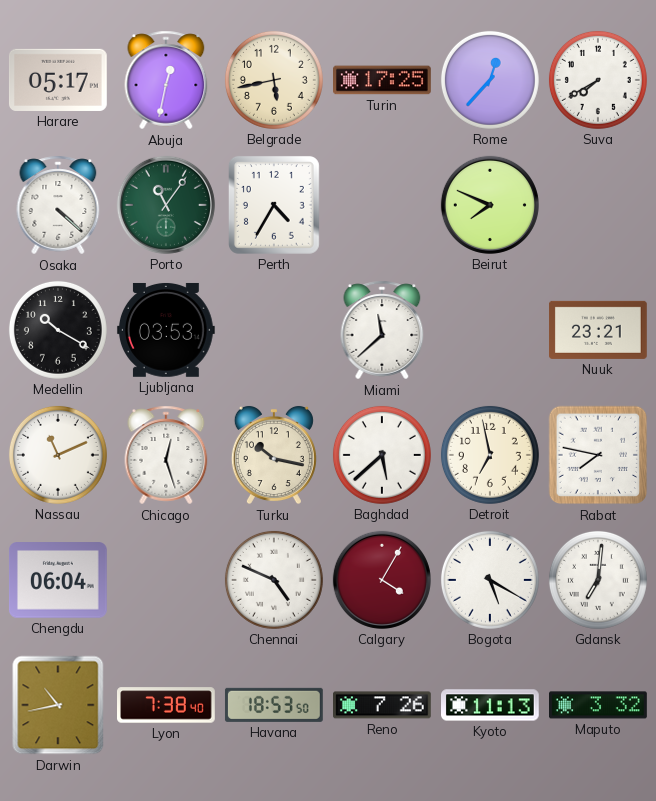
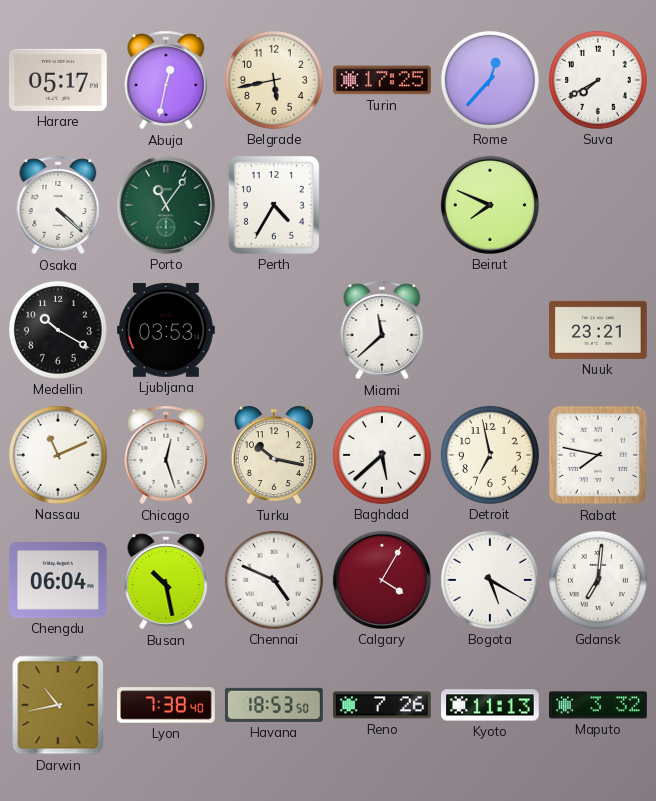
Busan: none -> 10:28 (166, 580)
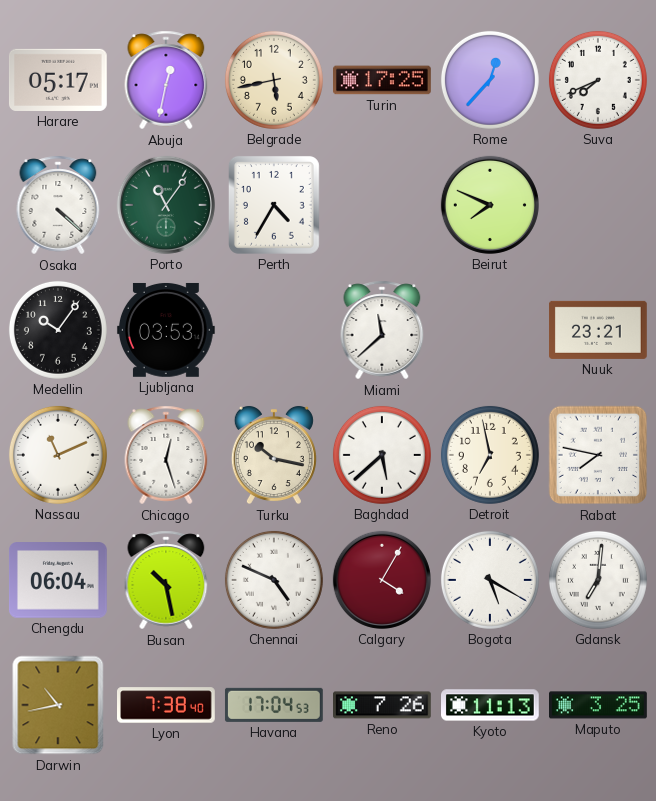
Suva: 7:40 -> 7:41 (598, 80)
Medellin: 10:20 -> 10:06 (58, 330)
Havana: 18:53 -> 17:04 (274, 705)
Maputo: 3:32 -> 3:25 (599, 705)
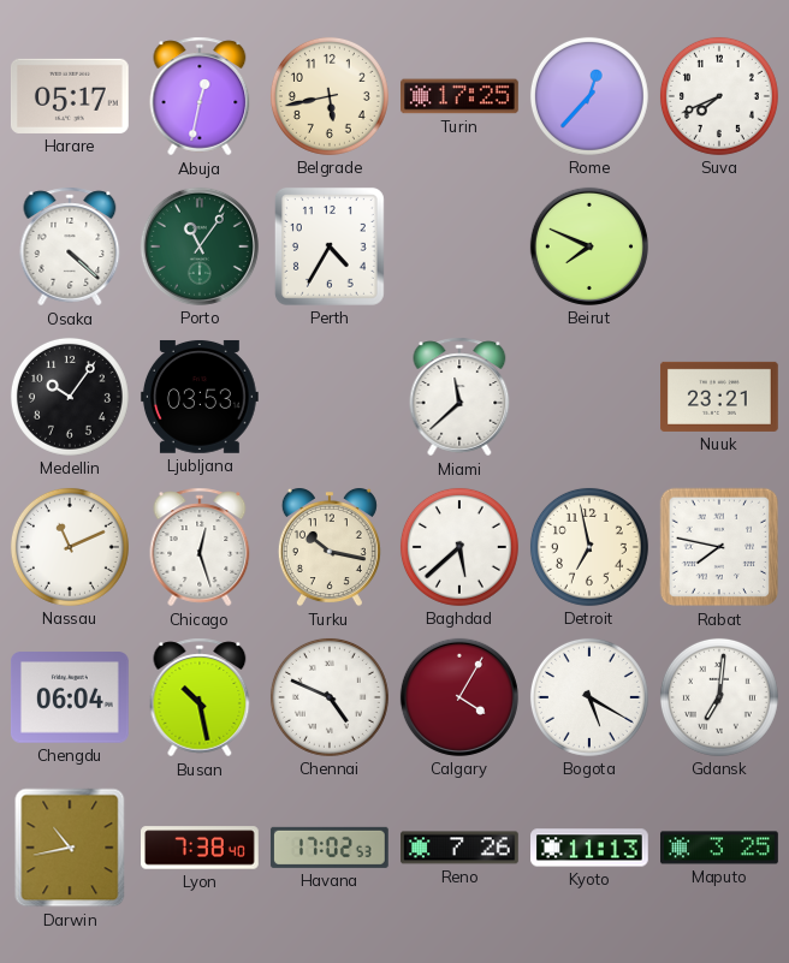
Havana: 17:04 -> 17:02 (330, 848)
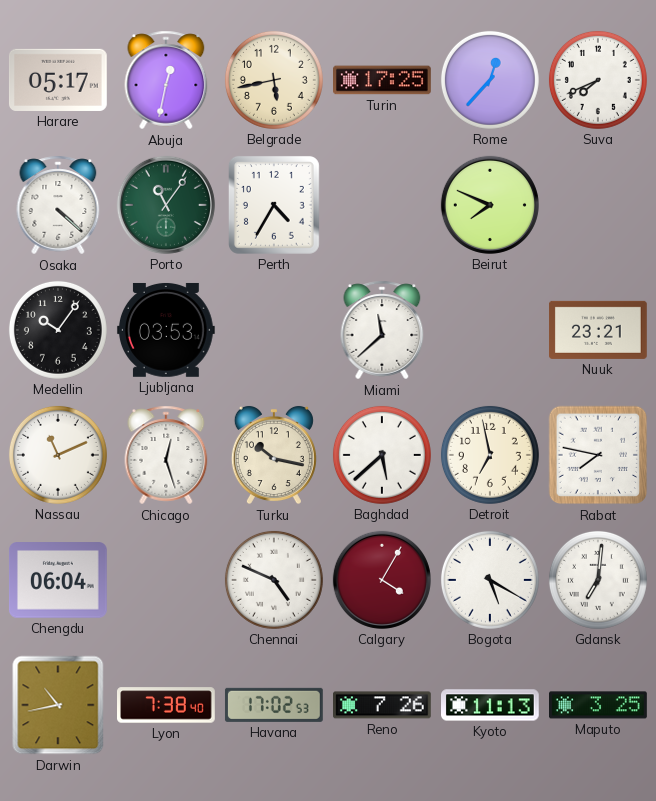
Busan: 10:28 -> none (200, 697)
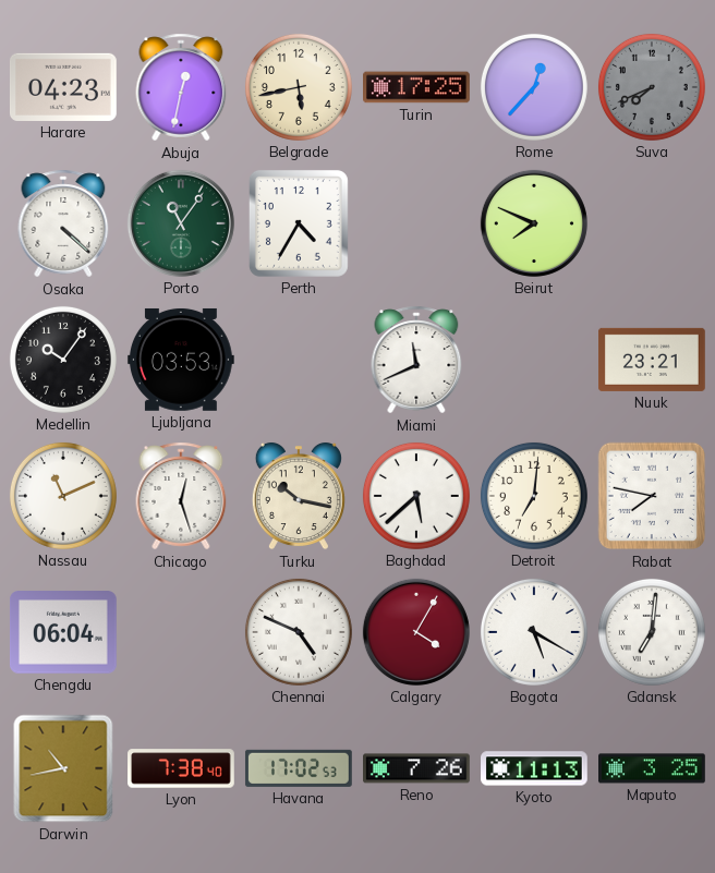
Harare: 05:17 -> 04:23 (63, 87)
Suva dial: white -> grey (652, 87)
Miami: 11:38 -> 11:41 (416, 360)
Detroit: 6:58 -> 7:01 (534, 496)
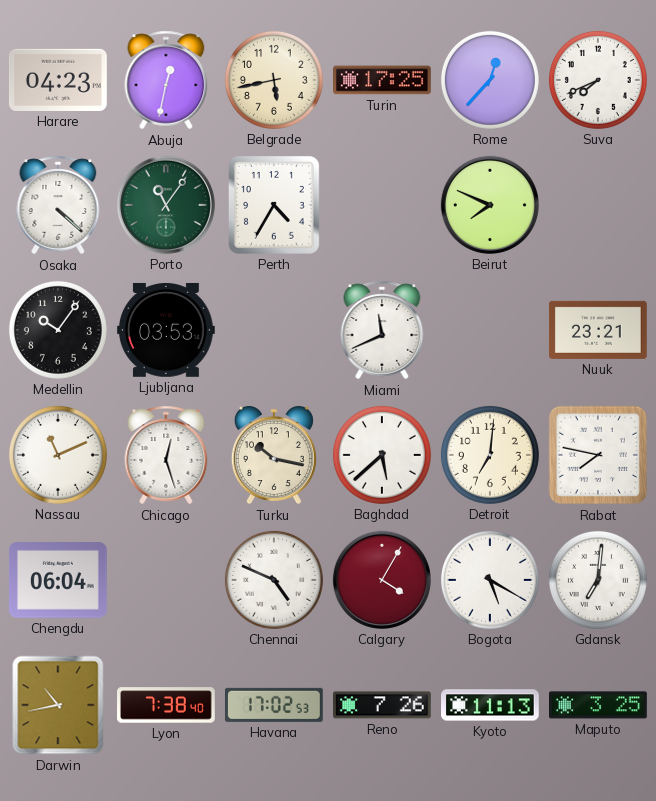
Suva dial: grey -> white (598, 80)
